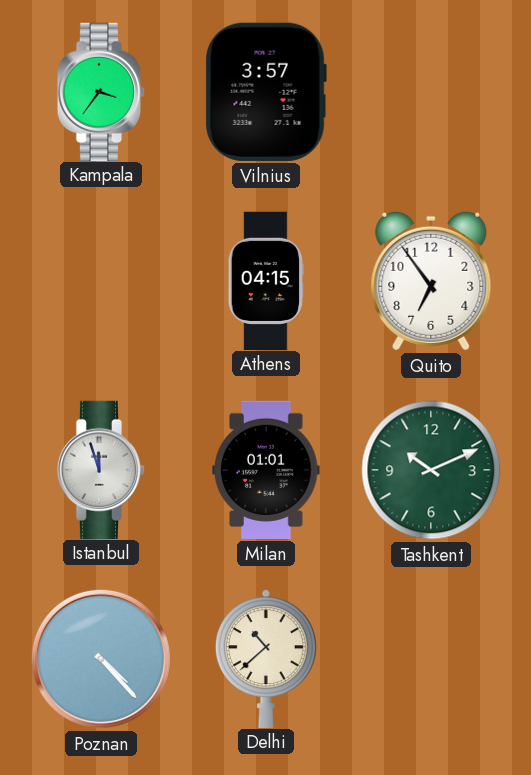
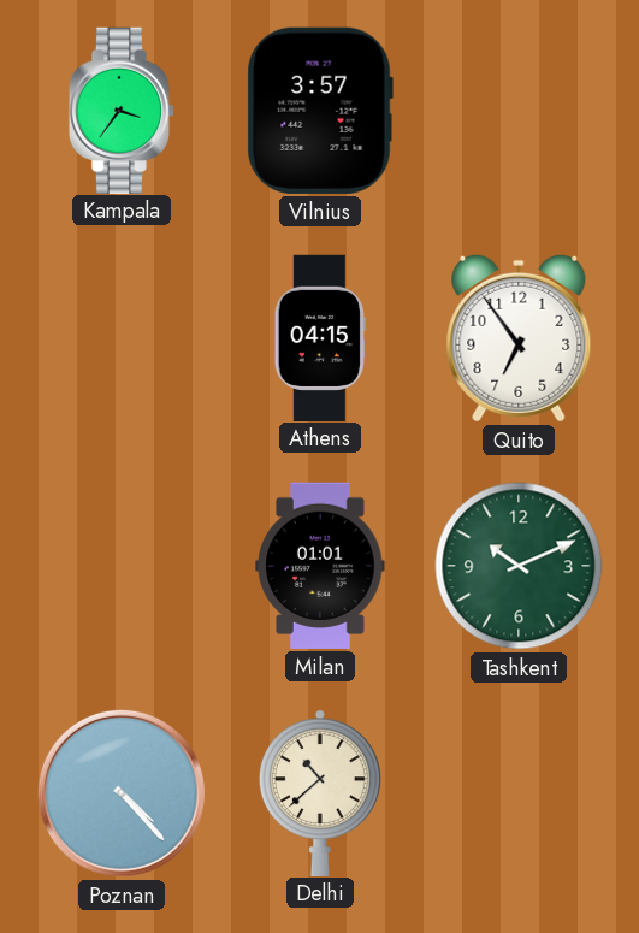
Istanbul: 11:57 -> none (101, 469)
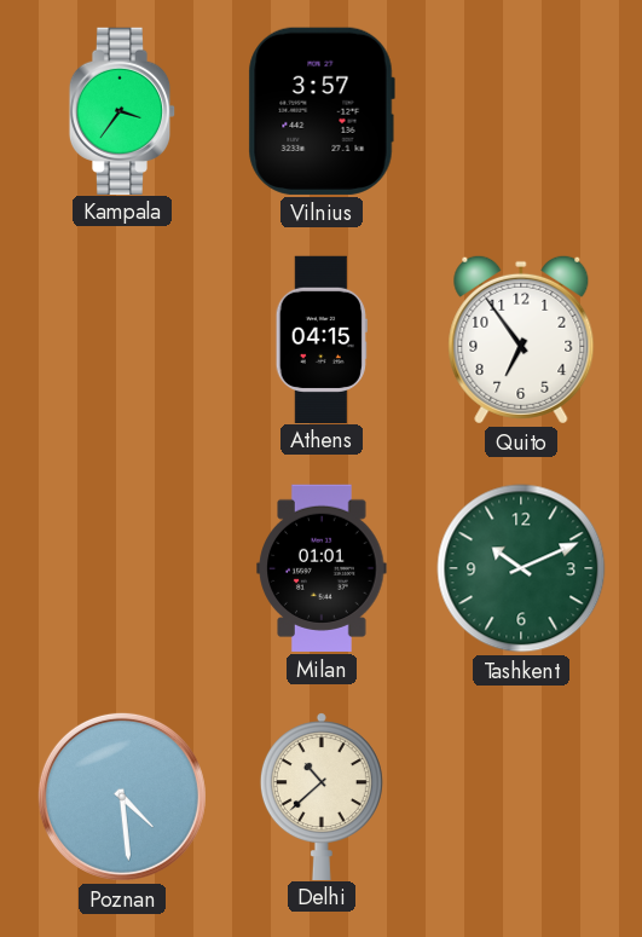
Poznan: 4:23 -> 4:29 (122, 797)
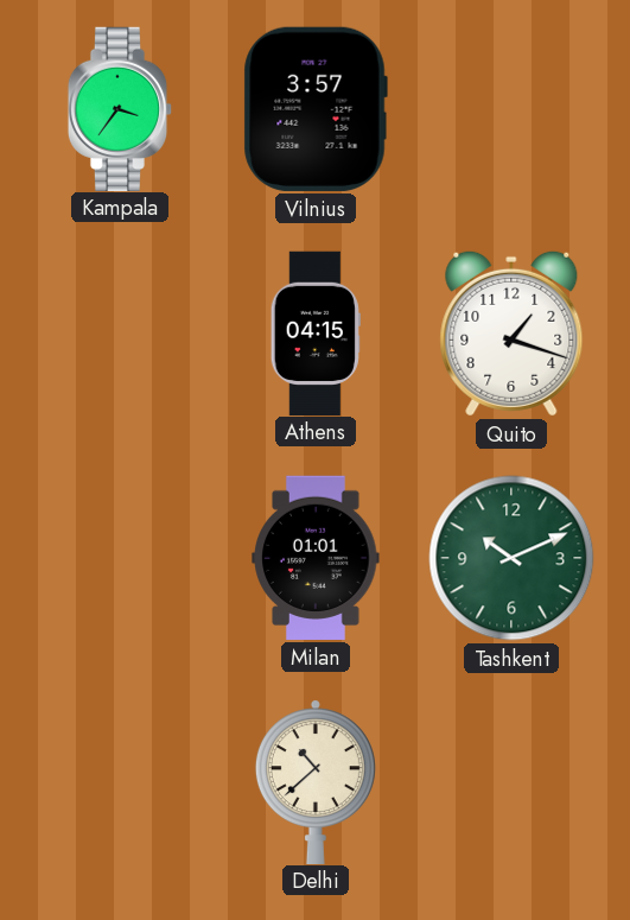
Quito: 6:54 -> 1:18 (511, 334)
Poznan: 4:29 -> none (122, 797)
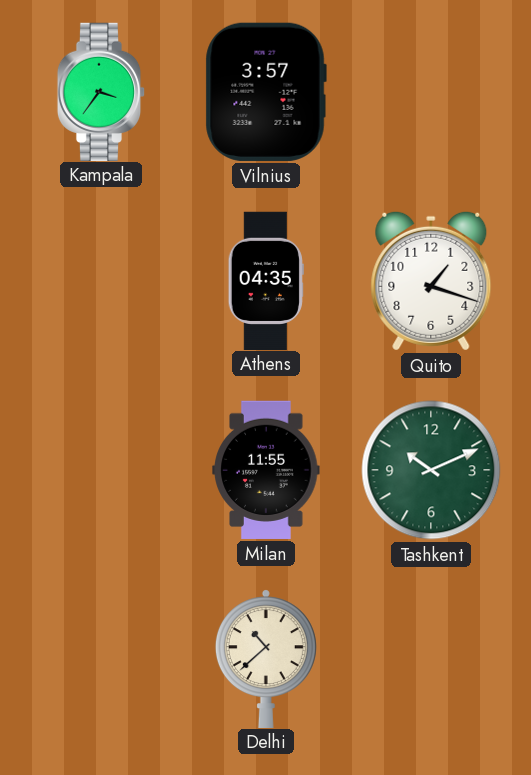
Athens: 04:15 -> 04:35 (266, 280)
Milan: 01:01 -> 11:55 (266, 470)
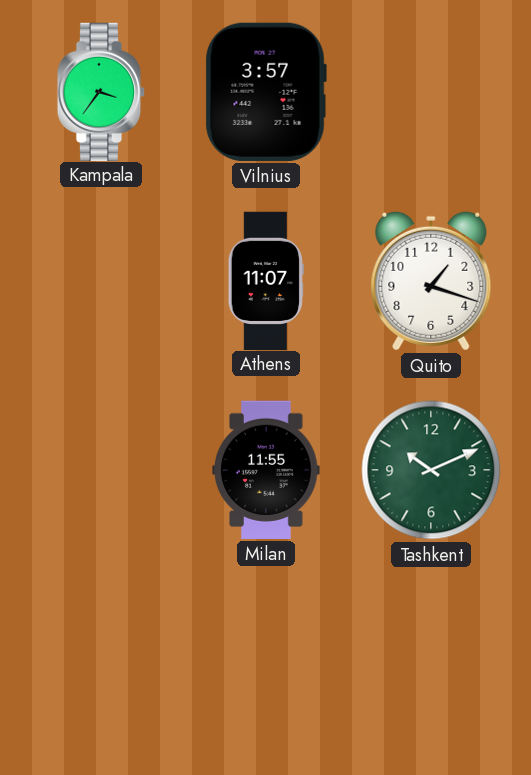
Athens: 04:35 -> 11:07 (266, 280)
Delhi: 10:38 -> none (266, 658)
